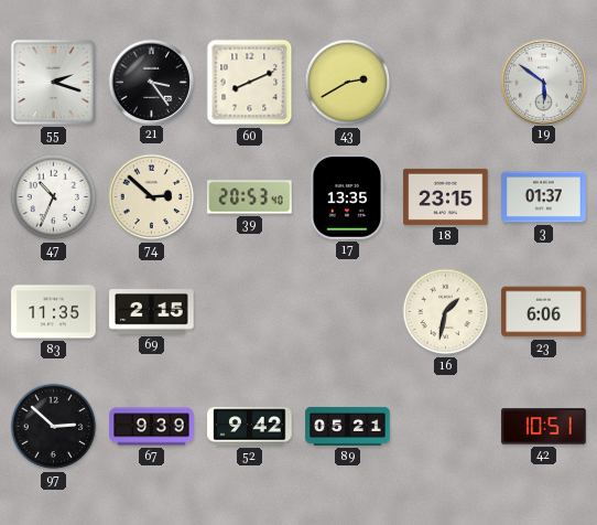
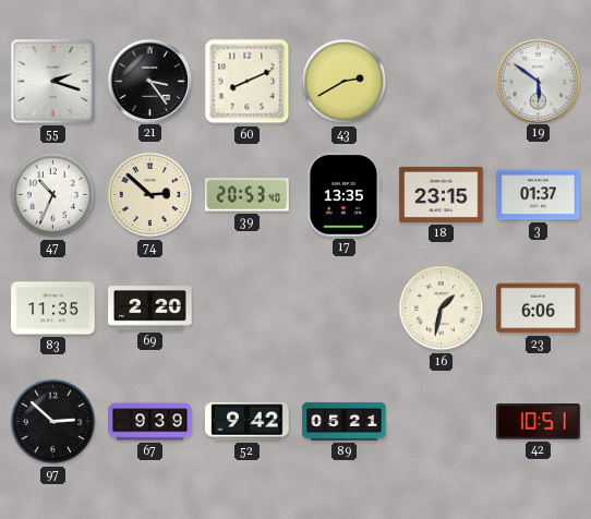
69: 2:15 -> 2:20 (150, 309)
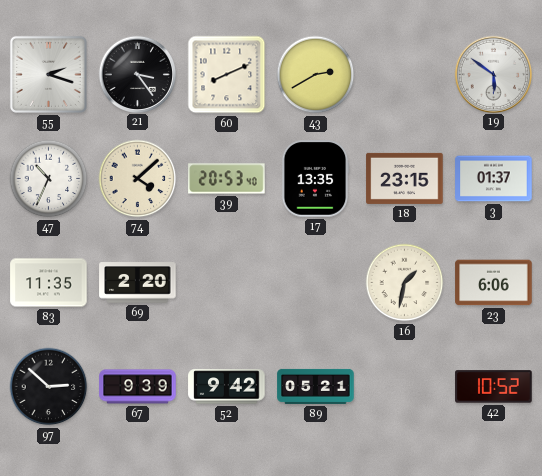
74: 2:52 -> 4:08 (138, 179)
42: 10:51 -> 10:52 (494, 387)
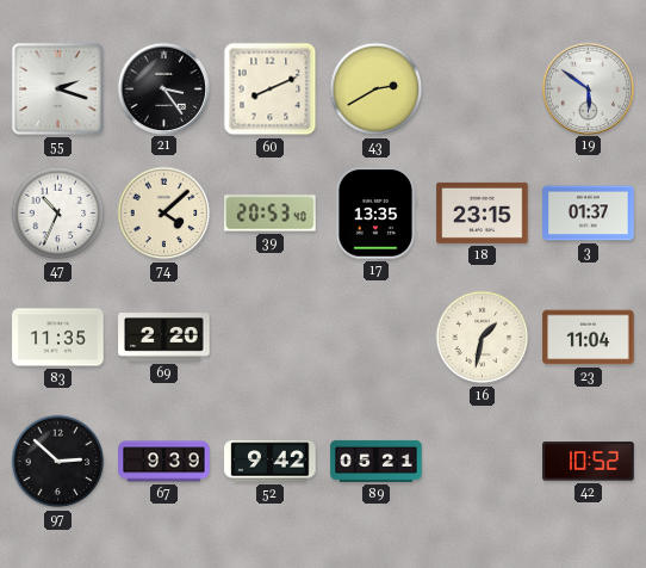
23: 6:06 -> 11:04 (589, 338)
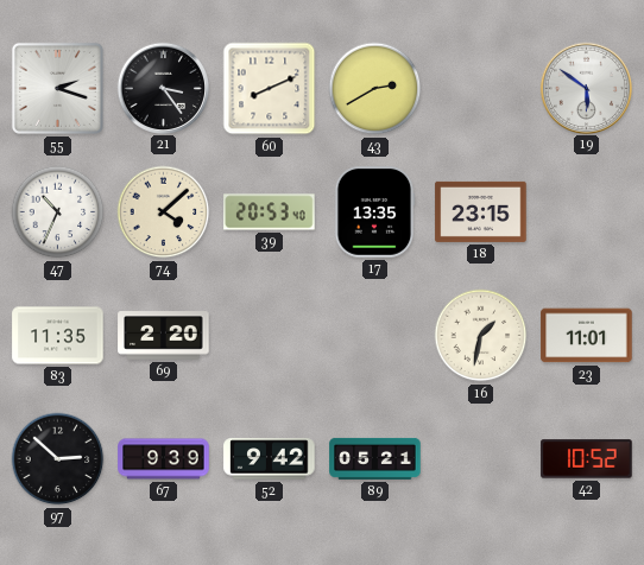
3: 01:37 -> none (589, 214)
23: 11:04 -> 11:01 (587, 336)
